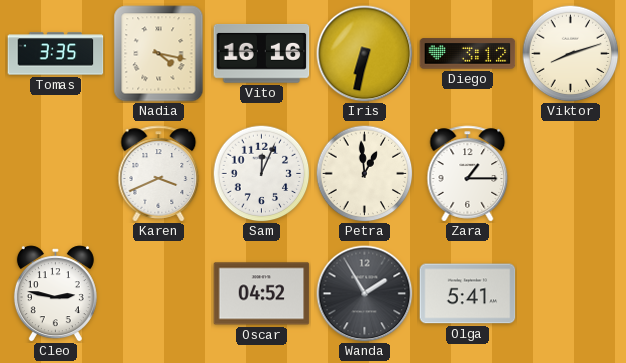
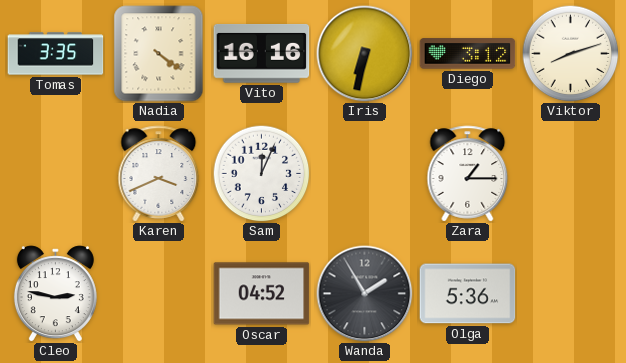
Nadia: 4:17 -> 4:21 (159, 54)
Petra: 12:59 -> none (364, 173)
Olga: 5:41 -> 5:36 (468, 294)
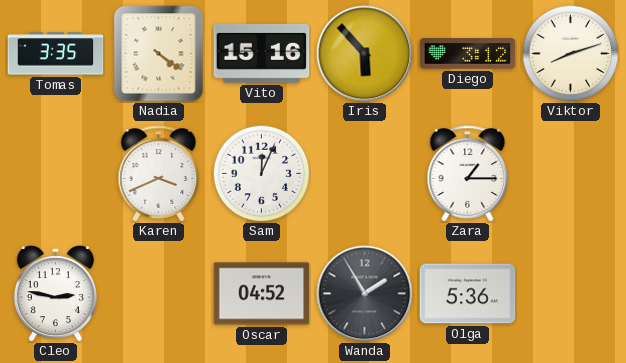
Vito: 16:16 -> 15:16 (262, 53)
Iris: 6:32 -> 5:53 (365, 54)
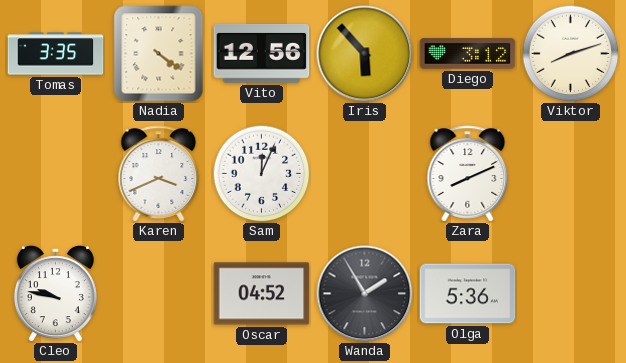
Vito: 15:16 -> 12:56 (262, 53)
Zara: 1:15 -> 8:11 (468, 174)
Cleo: 2:47 -> 9:47 (55, 294)
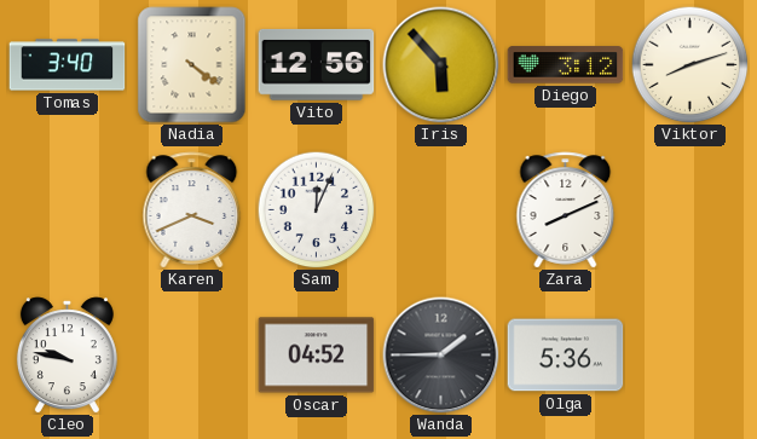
Tomas: 3:35 -> 3:40 (68, 65)
Wanda: 1:55 -> 1:45 (441, 356)
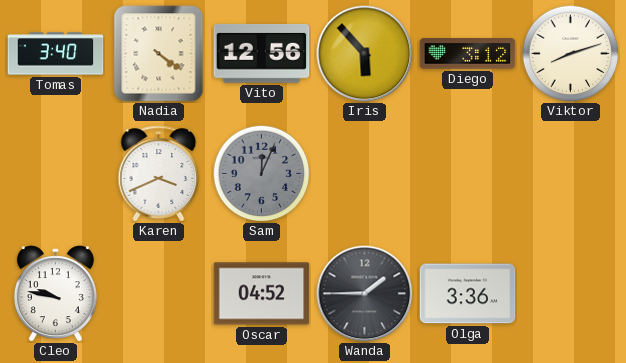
Sam dial: white -> grey (261, 173)
Zara: 8:11 -> none (566, 210)
Olga: 5:36 -> 3:36 (468, 294)
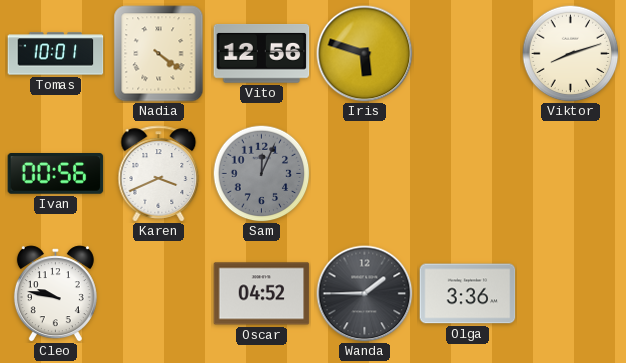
Tomas: 3:40 -> 10:01 (56, 54)
Iris: 5:53 -> 5:48 (365, 54)
Diego: 3:12 -> none (468, 54)
Ivan: none -> 00:56 (56, 174)
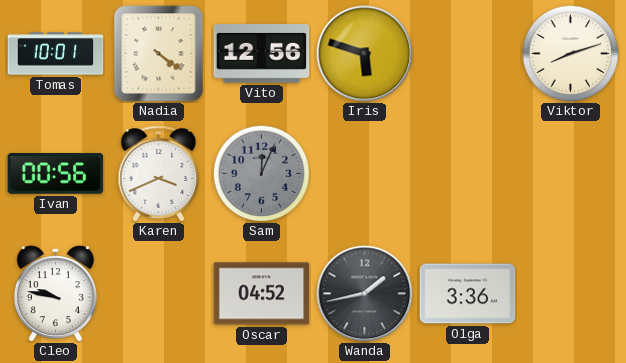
Wanda: 1:45 -> 1:43 (365, 294)
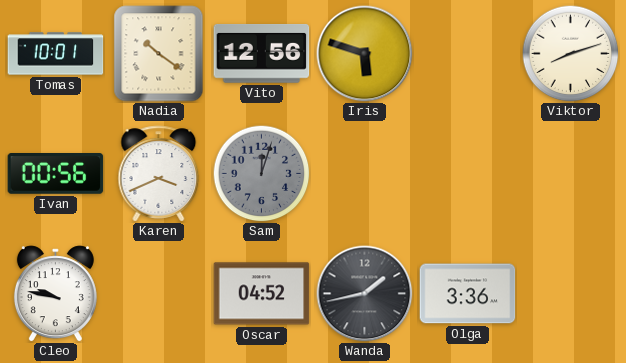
Nadia: 4:21 -> 10:21 (159, 54)
Sam: 12:04 -> 12:03 (261, 173)
